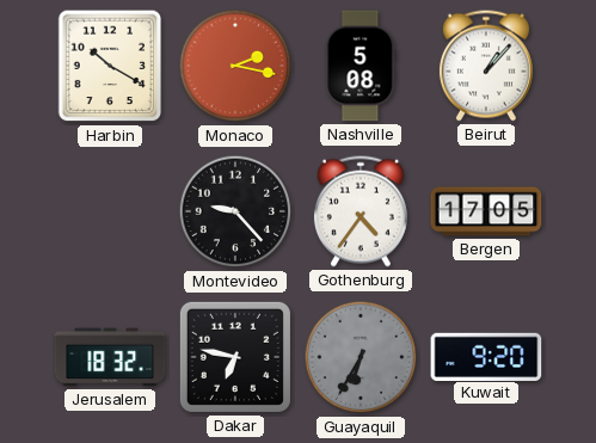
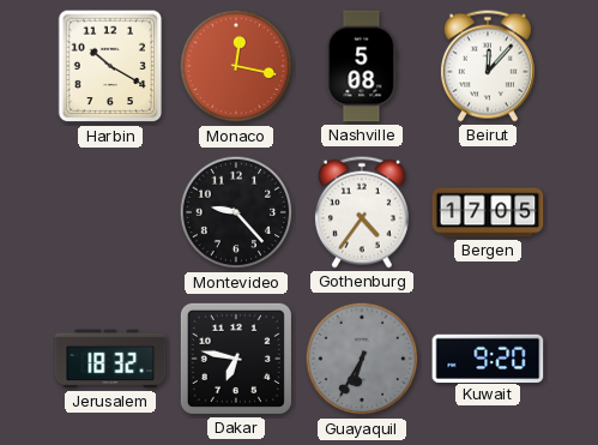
Monaco: 2:17 -> 12:17 (236, 66)
Beirut: 1:07 -> 12:07 (488, 66)
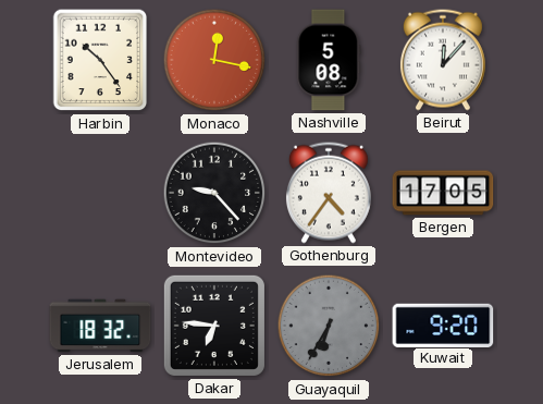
Harbin: 10:20 -> 10:24 (100, 60)
Dakar: 6:47 -> 6:46 (214, 326)
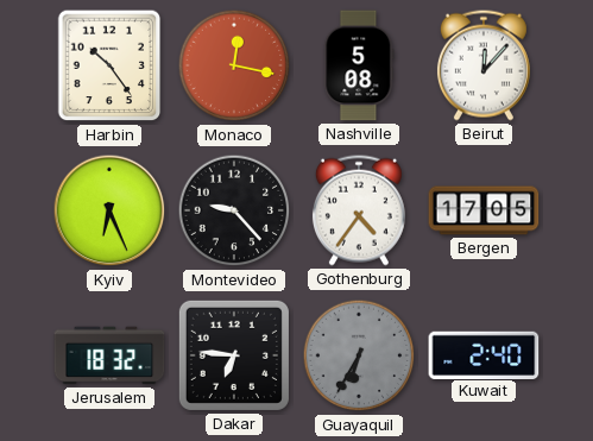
Kyiv: none -> 6:26 (109, 210)
Kuwait: 9:20 -> 2:40 (484, 354)
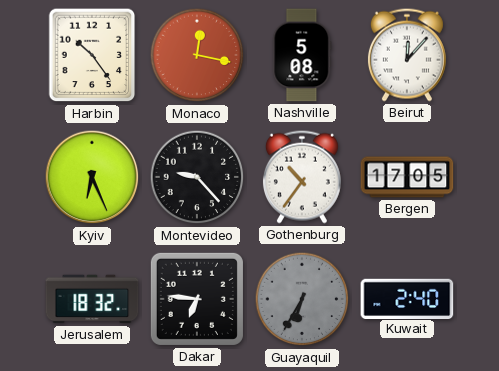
Gothenburg: 4:36 -> 10:36 (302, 177)
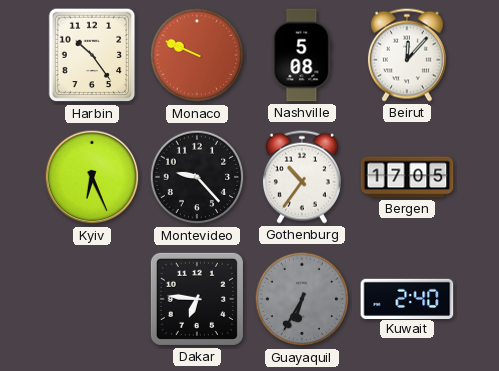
Monaco: 12:17 -> 9:49 (197, 55)
Jerusalem: 18:32 -> none (92, 299)
